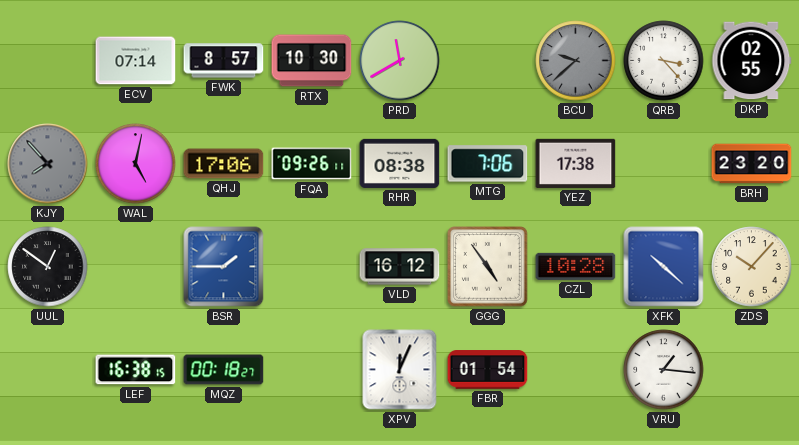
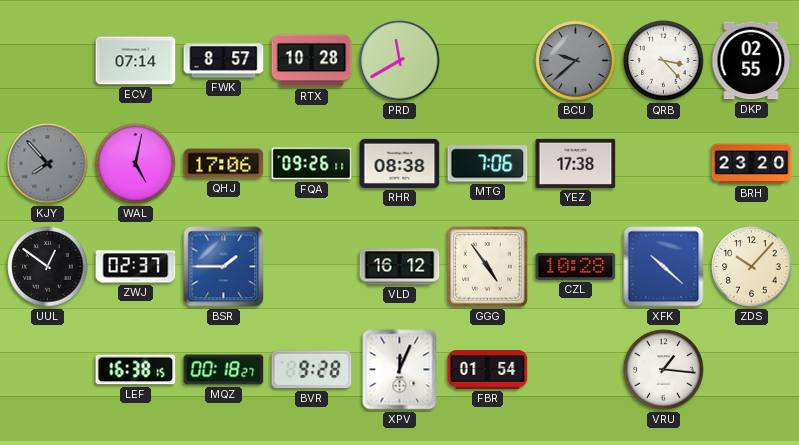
RTX: 10:30 -> 10:28 (312, 61)
ZWJ: none -> 02:37 (136, 267)
BVR: none -> 9:28 (312, 370)
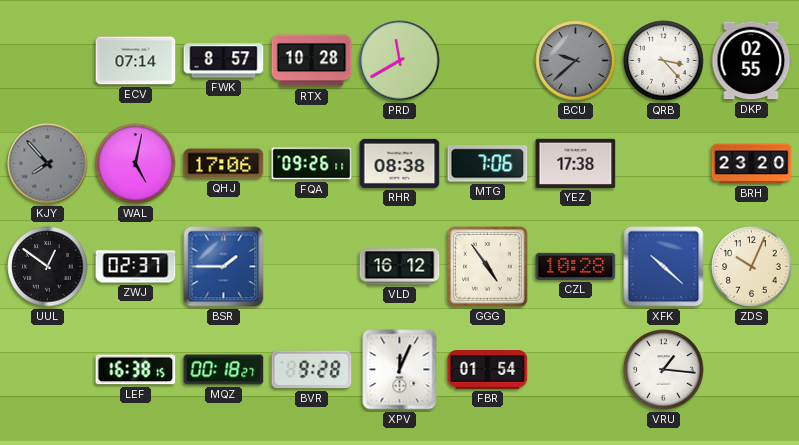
ZDS: 10:07 -> 10:04 (752, 267)
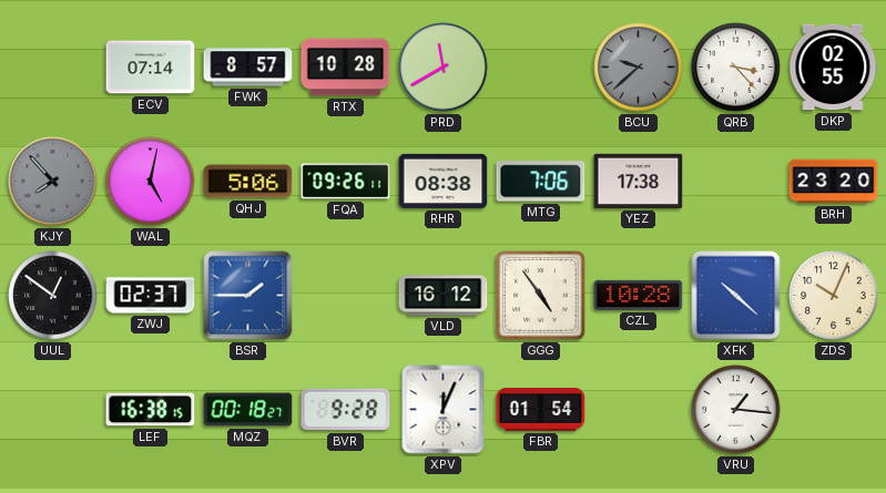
QHJ: 17:06 -> 5:06 (248, 182)
